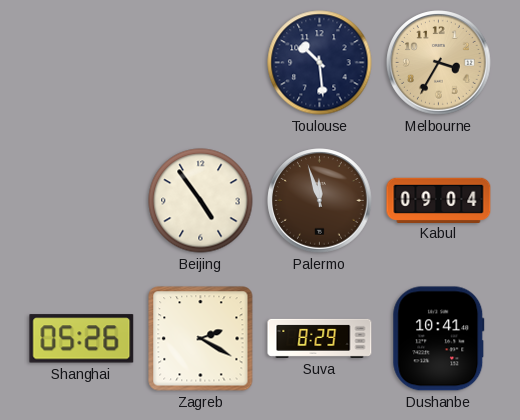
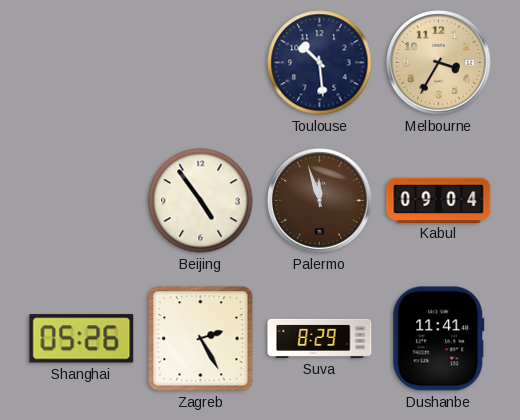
Zagreb: 2:20 -> 2:25 (201, 339)
Dushanbe: 10:41 -> 11:41 (439, 339)
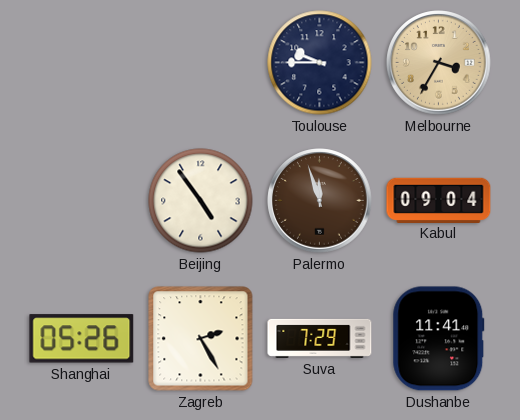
Toulouse: 10:29 -> 9:45 (320, 63)
Suva: 8:29 -> 7:29 (320, 338)
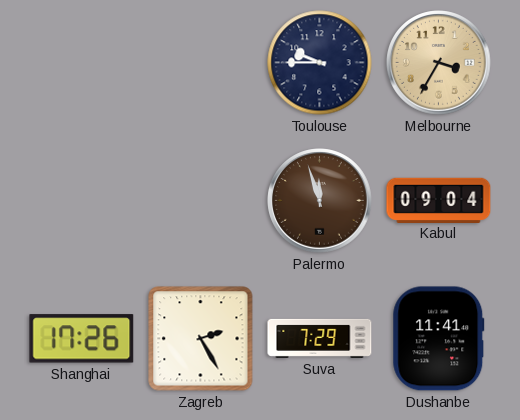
Beijing: 4:54 -> none (201, 201)
Shanghai: 05:26 -> 17:26 (82, 339)
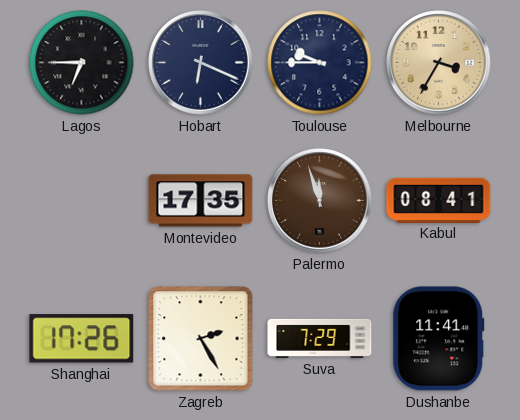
Lagos: none -> 6:45 (82, 63)
Hobart: none -> 6:19 (201, 63)
Montevideo: none -> 17:35 (201, 201)
Kabul: 09:04 -> 08:41 (439, 200)
